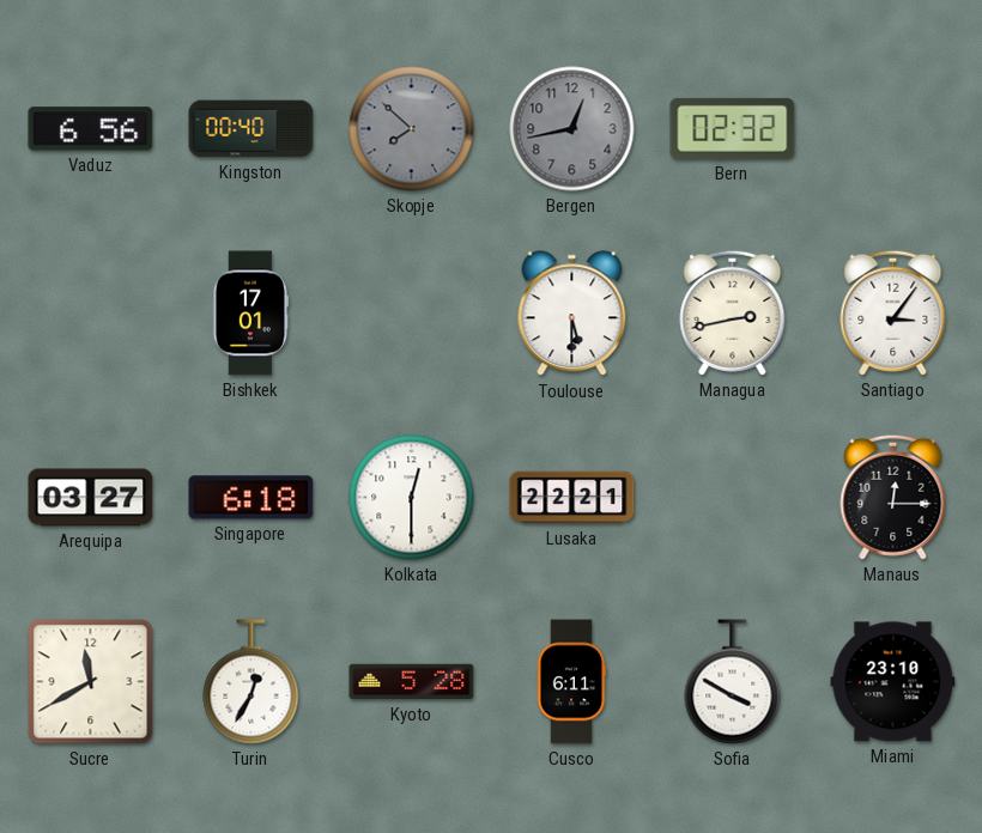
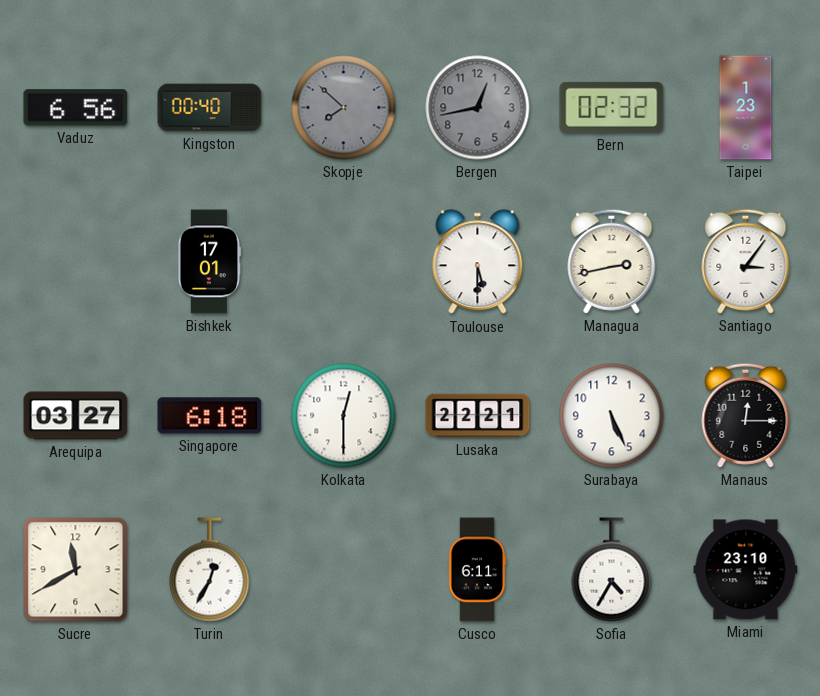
Taipei: none -> 1:23 (746, 108)
Surabaya: none -> 5:26 (612, 416)
Kyoto: 5:28 -> none (412, 682)
Sofia: 3:50 -> 4:35 (612, 570)
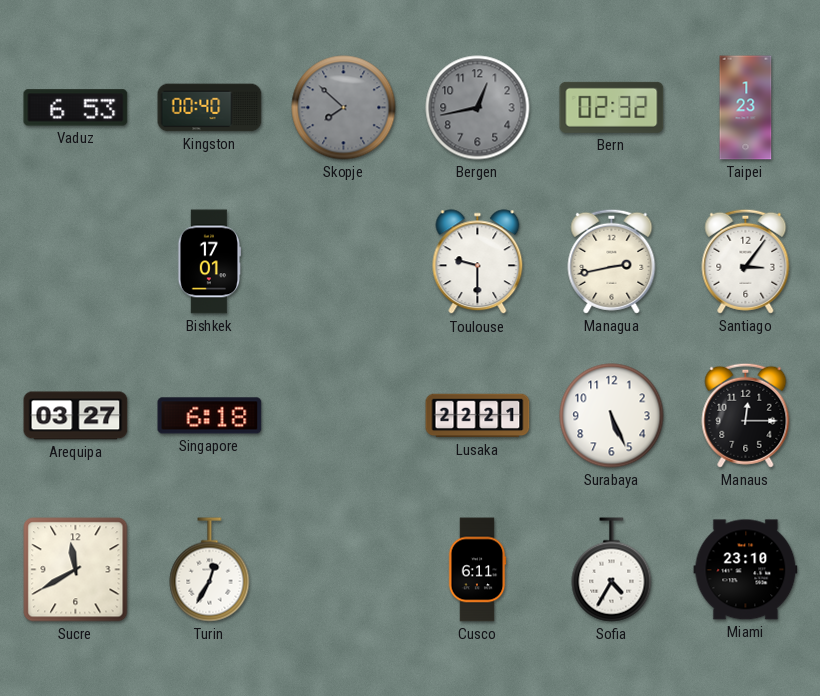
Vaduz: 6:56 -> 6:53 (76, 108)
Toulouse: 5:30 -> 9:30 (478, 262)
Kolkata: 12:30 -> none (344, 416)
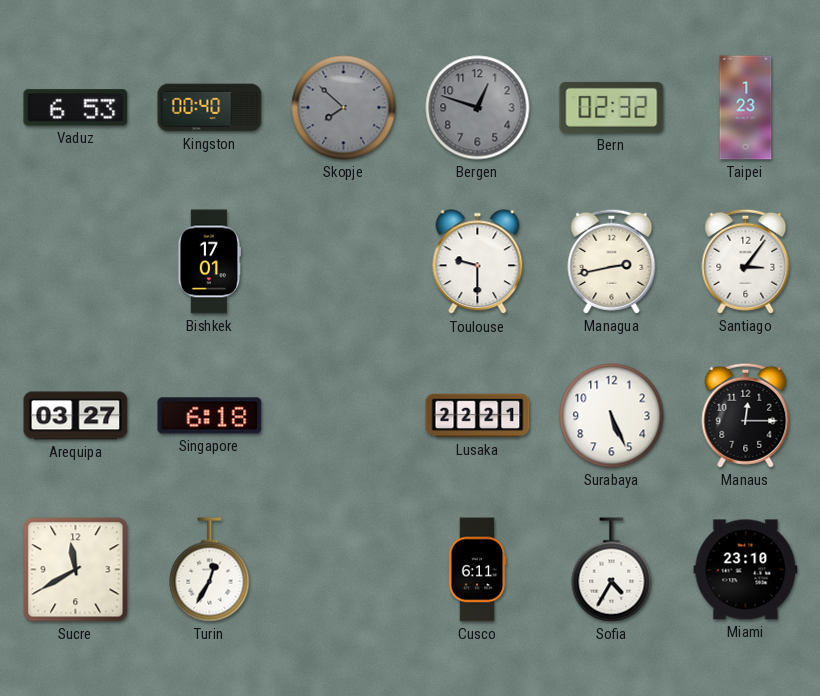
Bergen: 12:43 -> 12:48 (478, 108)
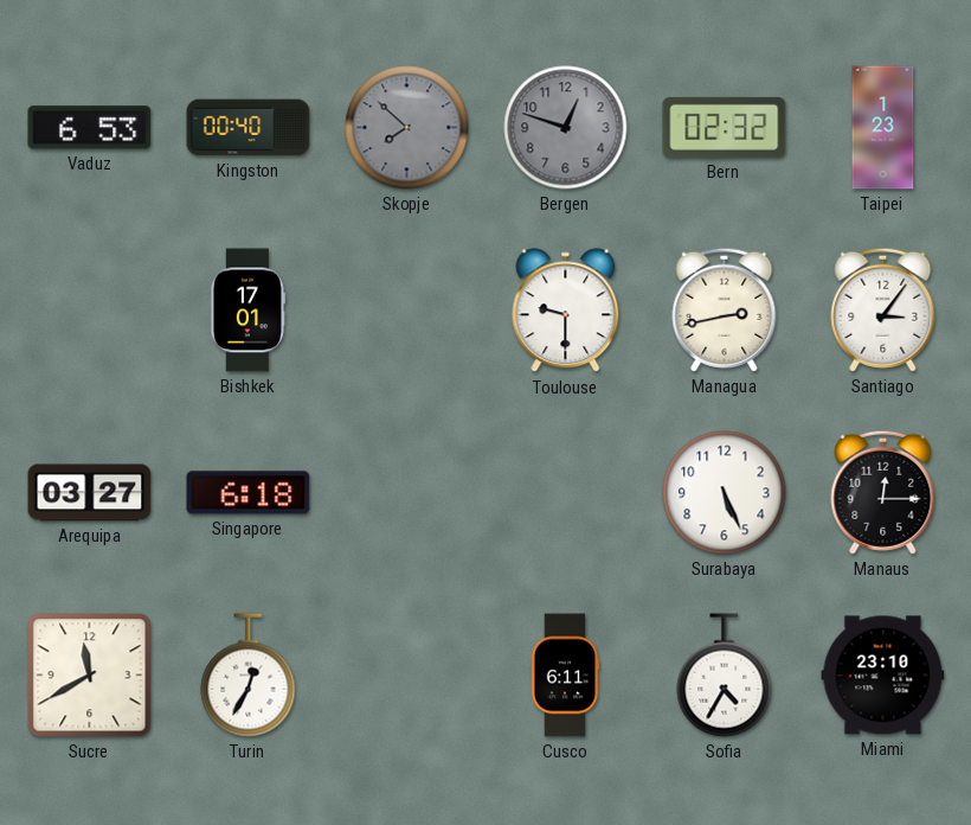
Lusaka: 22:21 -> none (478, 416)
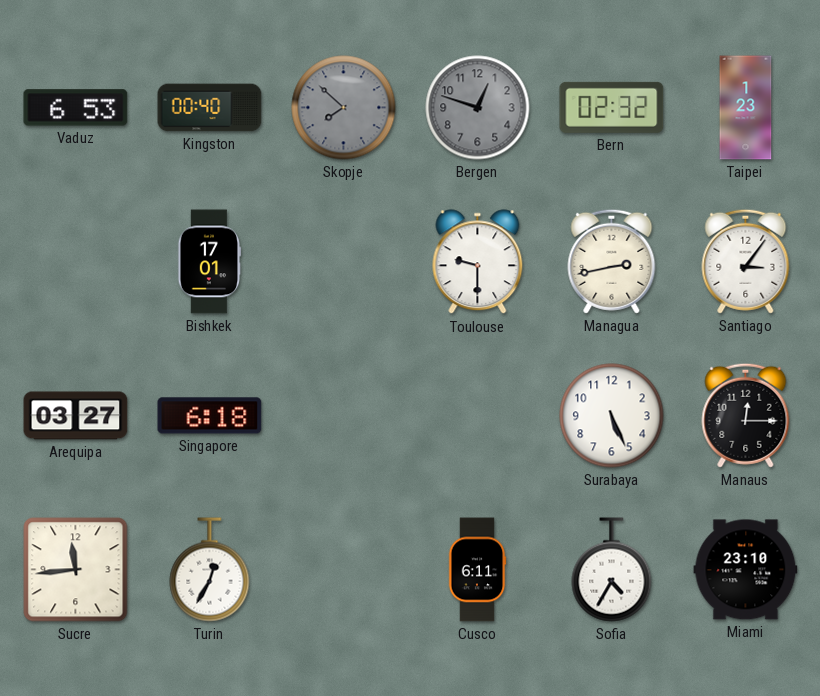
Sucre: 11:40 -> 11:44 (76, 570)
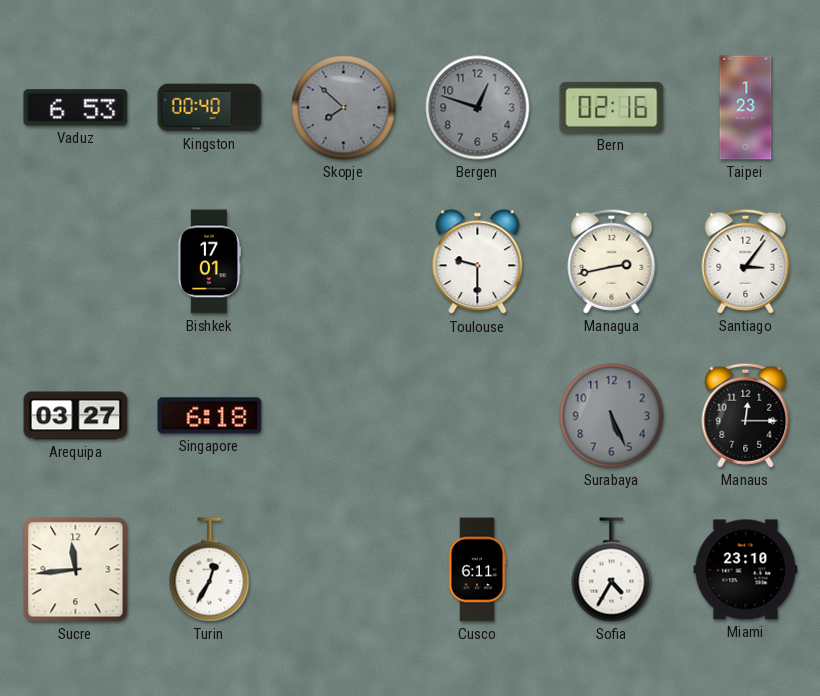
Bern: 02:32 -> 02:16 (612, 107)
Surabaya dial: white -> grey (612, 416)
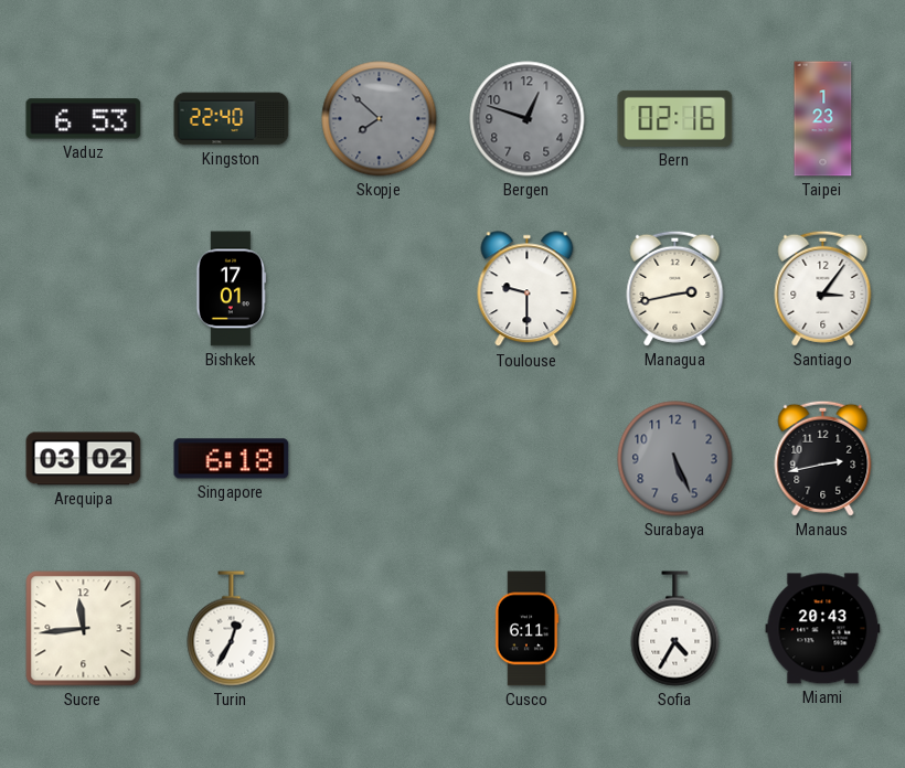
Kingston: 00:40 -> 22:40 (232, 119)
Arequipa: 03:27 -> 03:02 (84, 459)
Manaus: 12:15 -> 2:43 (823, 458)
Miami: 23:10 -> 20:43 (823, 629)
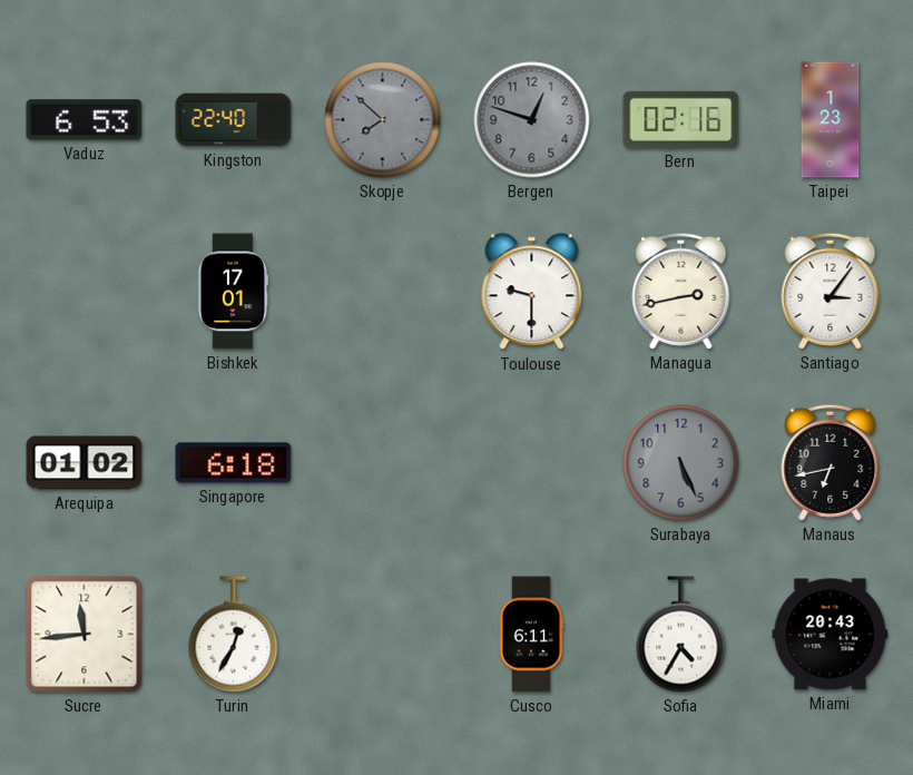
Arequipa: 03:02 -> 01:02 (85, 463)
Manaus: 2:43 -> 6:43 (831, 462)
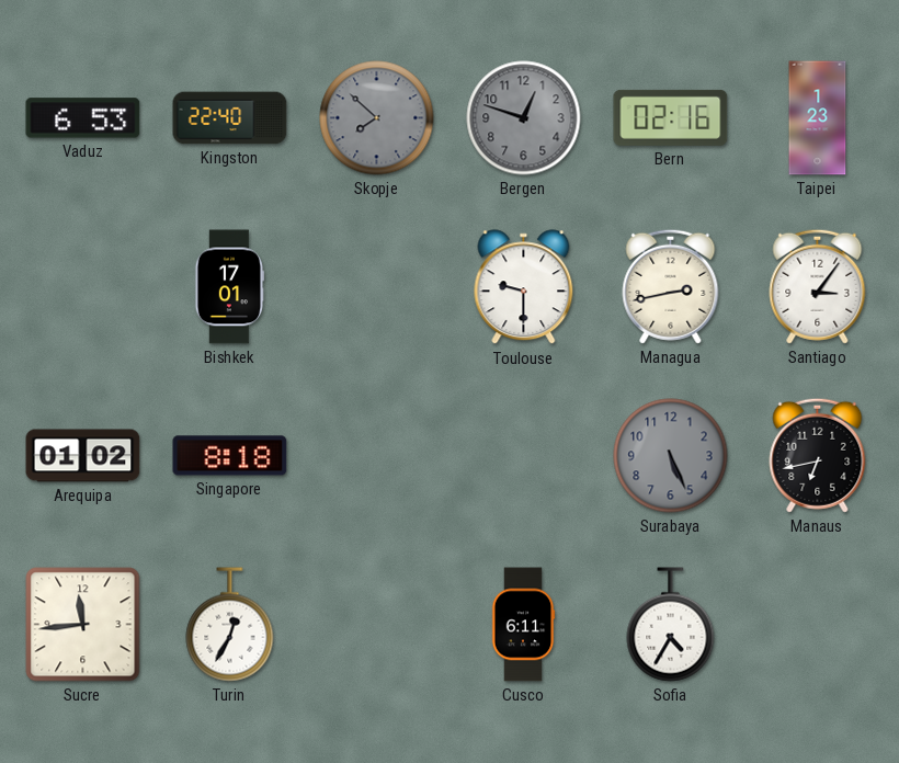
Singapore: 6:18 -> 8:18 (230, 456)
Miami: 20:43 -> none (831, 635)
